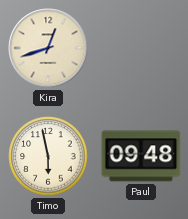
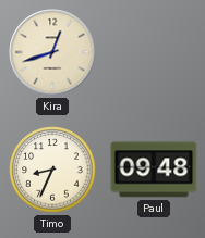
Timo: 5:58 -> 8:34 (52, 170)
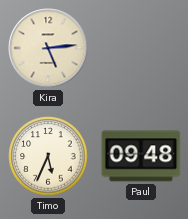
Kira: 12:42 -> 5:14 (48, 48)
Timo: 8:34 -> 5:34 (48, 156)
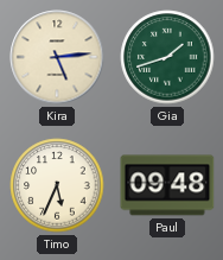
Gia: none -> 1:42 (167, 57)
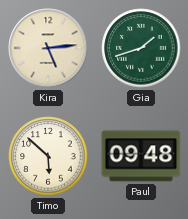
Timo: 5:34 -> 5:52 (48, 156)
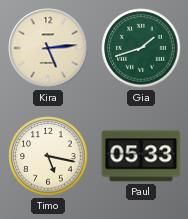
Timo: 5:52 -> 5:17 (48, 156)
Paul: 09:48 -> 05:33 (141, 156)
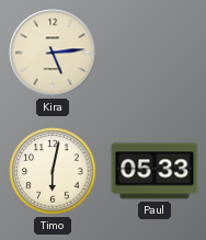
Gia: 1:42 -> none (141, 48)
Timo: 5:17 -> 6:02 (53, 171)
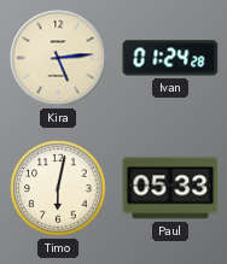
Ivan: none -> 01:24 (170, 58)
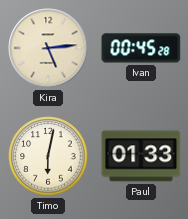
Ivan: 01:24 -> 00:45 (141, 48)
Paul: 05:33 -> 01:33 (141, 156)
